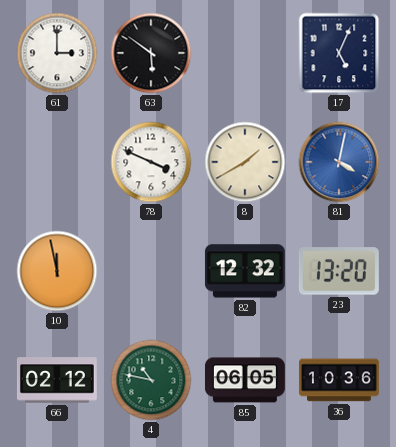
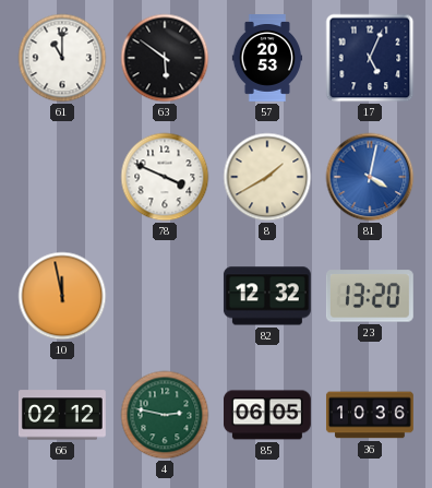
61: 3:00 -> 11:00 (62, 58)
57: none -> 20:53 (267, 59)
4: 10:47 -> 2:47 (165, 415)
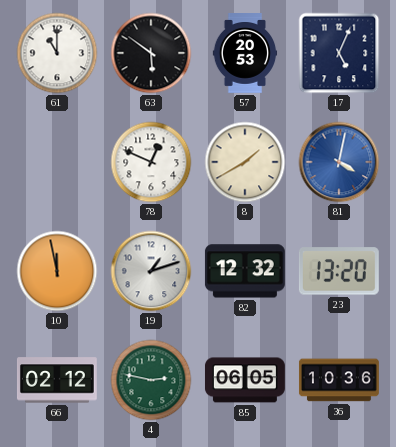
78: 3:49 -> 12:49 (151, 162)
19: none -> 1:12 (151, 271)
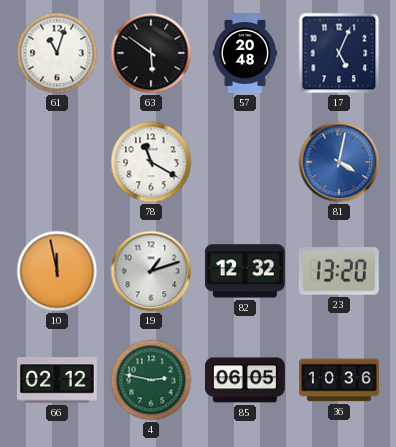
61: 11:00 -> 11:03 (57, 53)
57: 20:53 -> 20:48 (245, 54)
78: 12:49 -> 11:20 (151, 162)
8: 1:40 -> none (245, 162)
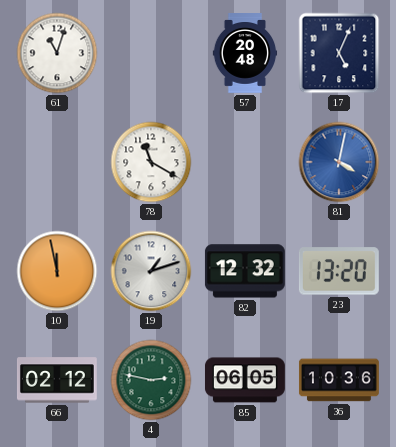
63: 5:51 -> none (151, 53)
